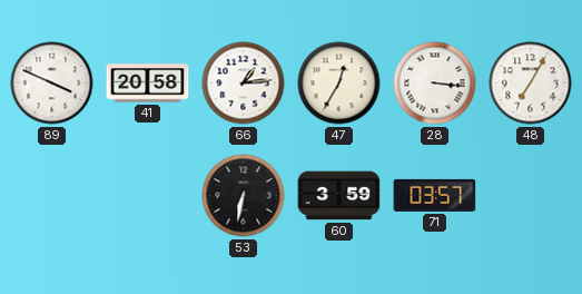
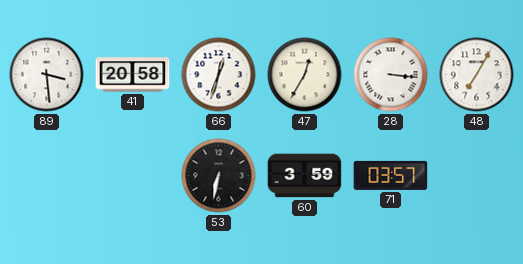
89: 3:49 -> 3:29 (47, 75)
66: 1:14 -> 12:33 (219, 75)
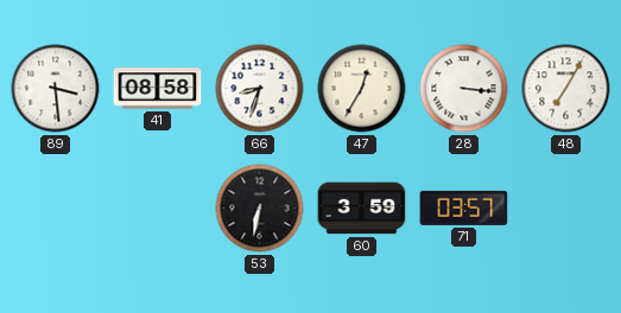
41: 20:58 -> 08:58 (158, 89)
66: 12:33 -> 8:33 (260, 89)
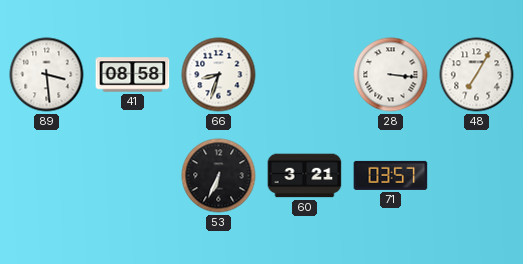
47: 12:35 -> none (362, 89)
53: 6:32 -> 6:34 (219, 176)
60: 3:59 -> 3:21 (305, 176)
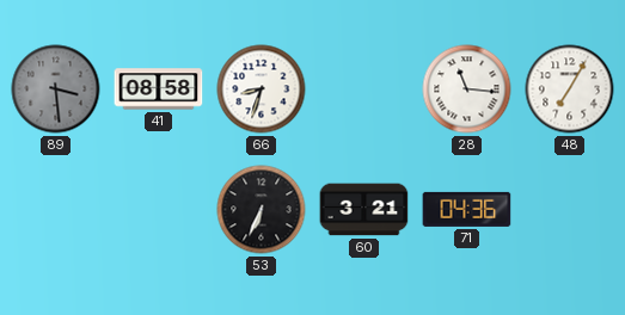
89 dial: white -> grey (56, 89)
28: 3:16 -> 11:16 (467, 89)
71: 03:57 -> 04:36 (467, 209)
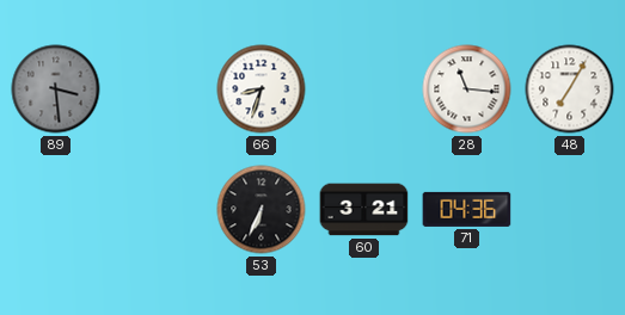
41: 08:58 -> none (159, 89)
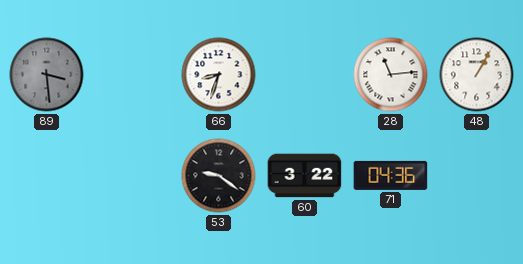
28: 11:16 -> 11:14 (391, 75)
48: 7:05 -> 1:05 (477, 75)
53: 6:34 -> 9:21 (219, 176)
60: 3:21 -> 3:22 (305, 176)
